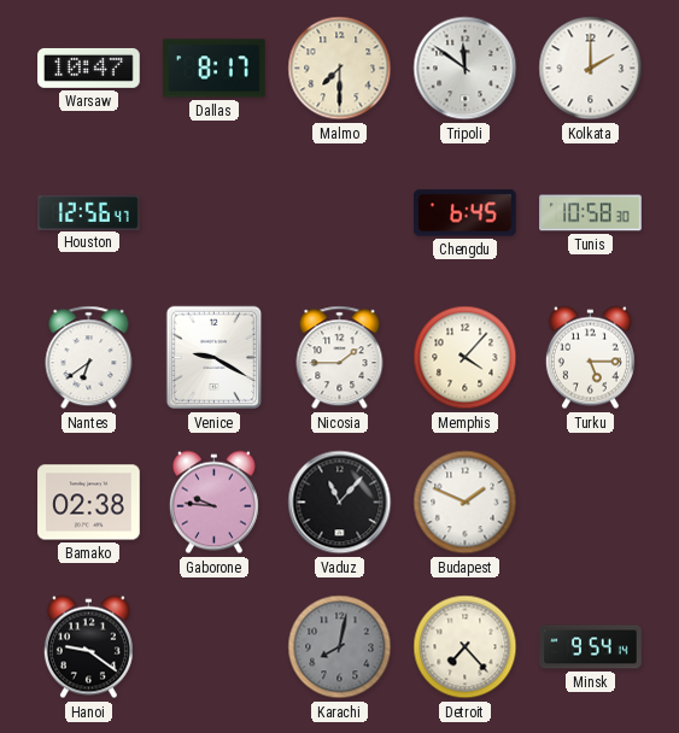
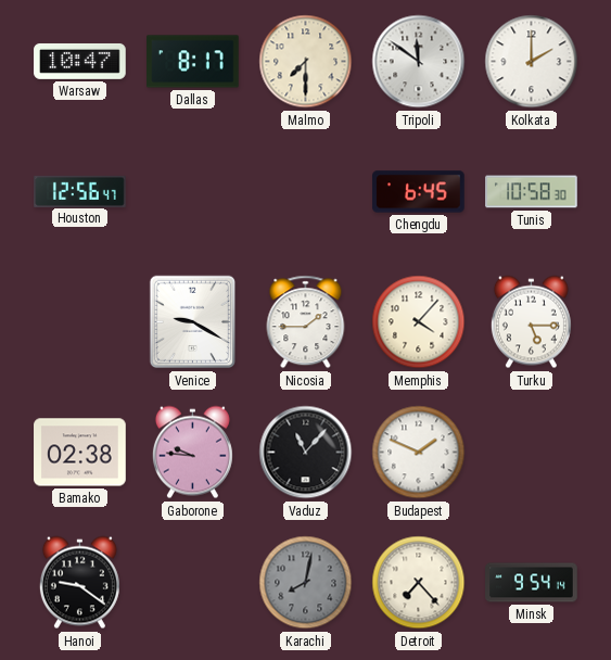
Nantes: 6:39 -> none (89, 358)
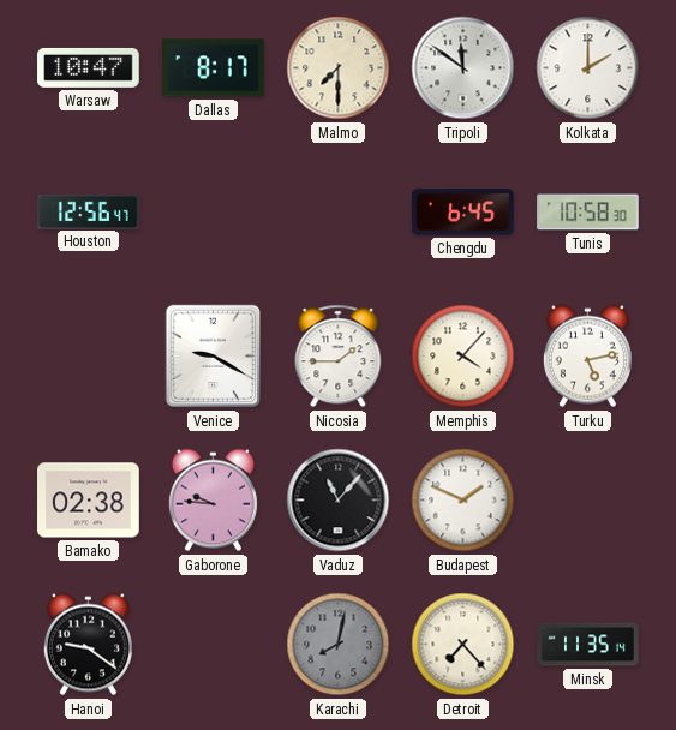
Turku: 5:15 -> 5:13 (587, 357)
Minsk: 9:54 -> 11:35 (588, 645)
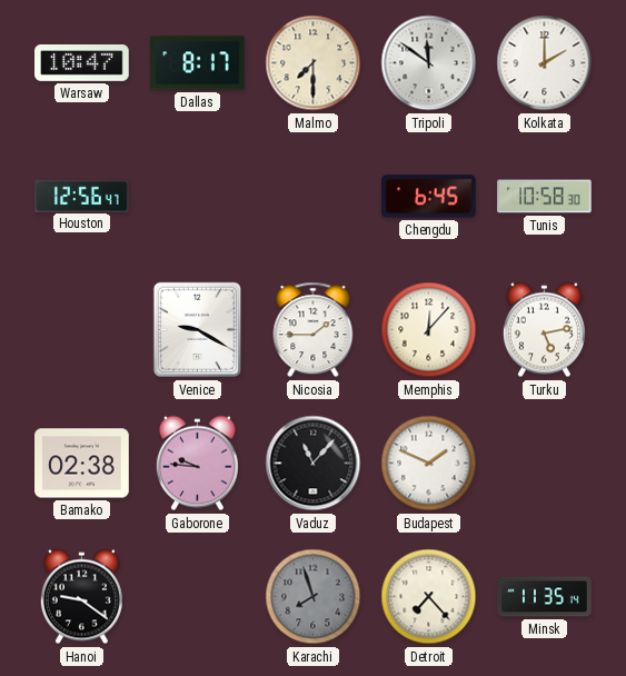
Memphis: 4:07 -> 12:07 (429, 330)
Karachi: 8:02 -> 7:57 (314, 597)
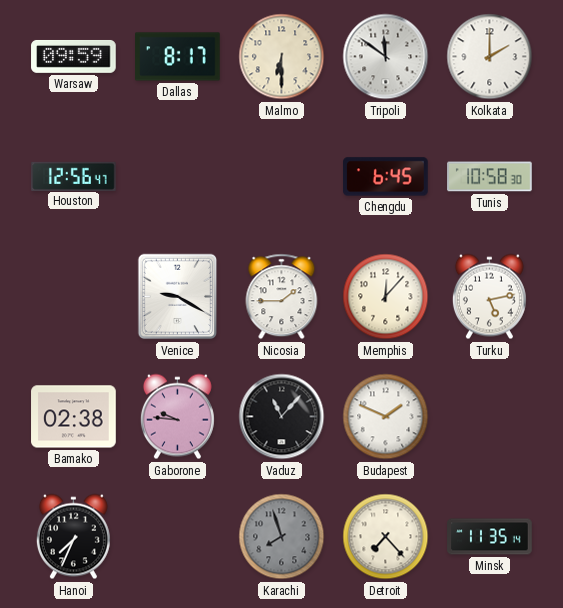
Warsaw: 10:47 -> 09:59 (74, 56)
Malmo: 7:30 -> 6:30 (282, 57)
Hanoi: 9:21 -> 7:34 (73, 537)
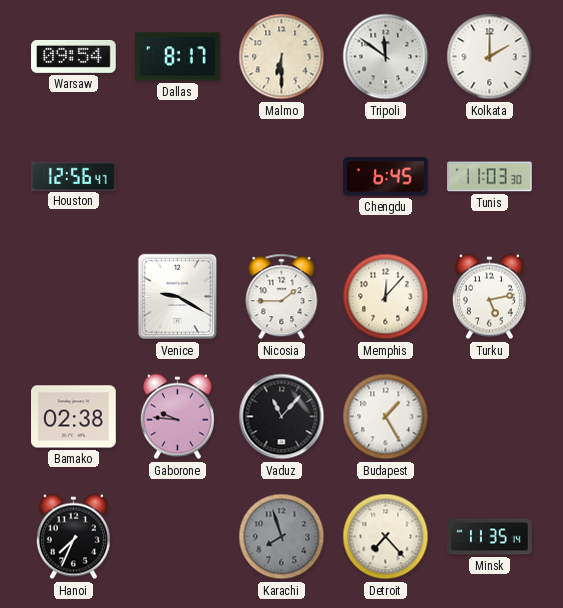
Warsaw: 09:59 -> 09:54 (74, 56)
Tunis: 10:58 -> 11:03 (490, 177)
Budapest: 1:49 -> 1:25 (386, 417)
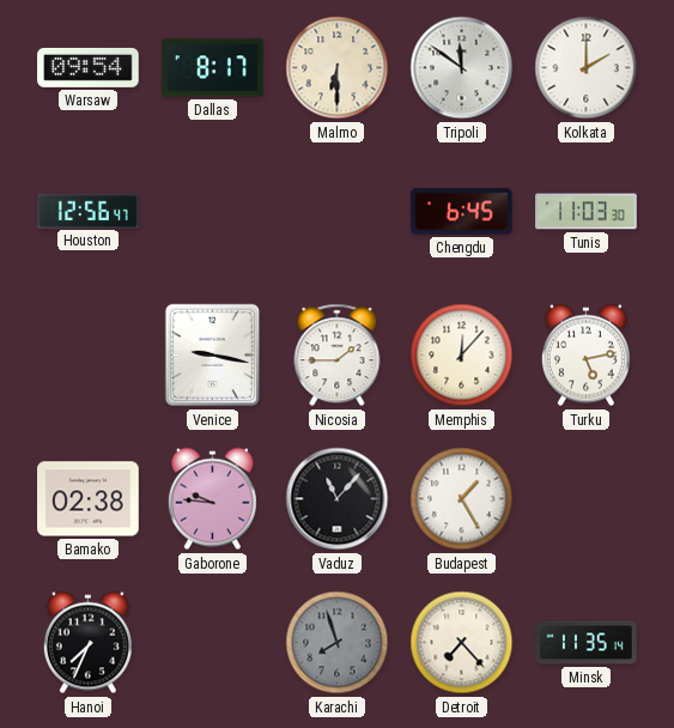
Venice: 9:20 -> 9:17 (213, 356)
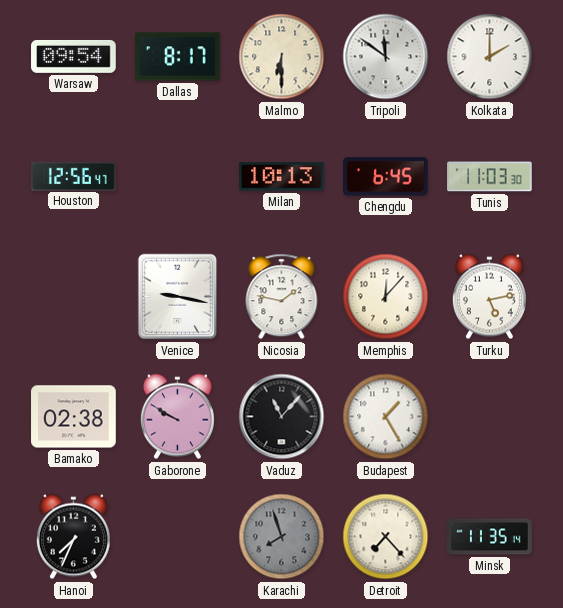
Milan: none -> 10:13 (282, 177)
Nicosia: 1:45 -> 1:47 (282, 297)
Gaborone: 9:46 -> 9:50 (177, 417)
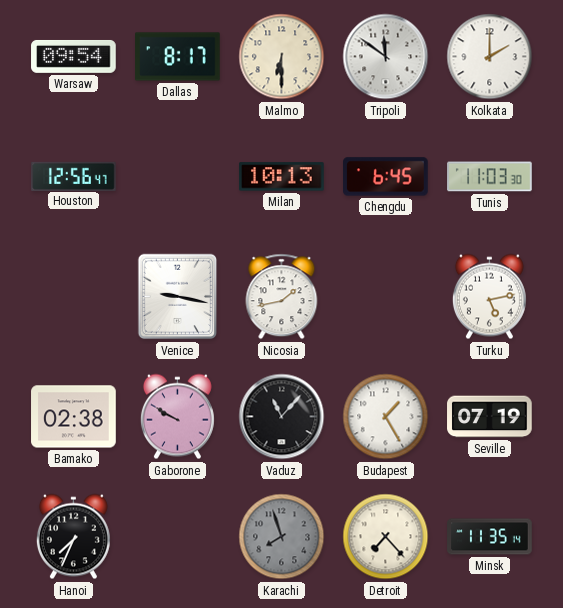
Nicosia: 1:47 -> 1:43 (282, 297)
Memphis: 12:07 -> none (386, 297)
Seville: none -> 07:19 (490, 417)
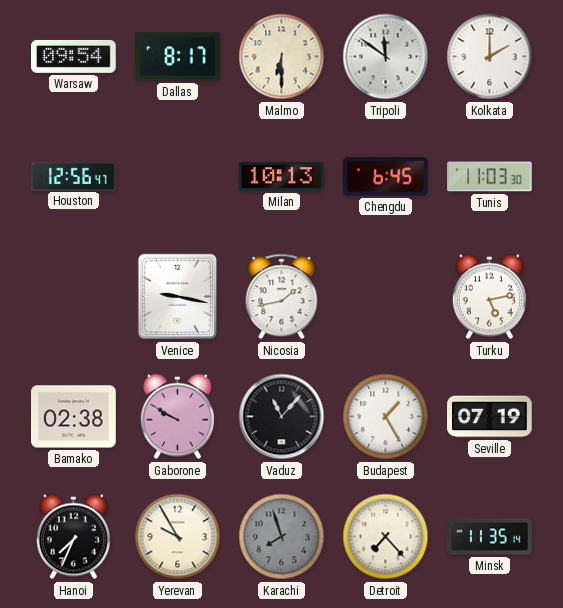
Yerevan: none -> 9:55 (178, 537)
